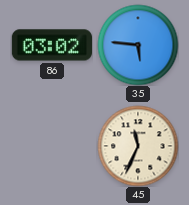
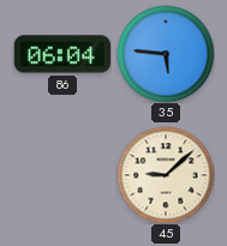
86: 03:02 -> 06:04 (61, 54)
45: 11:34 -> 9:08 (166, 175)
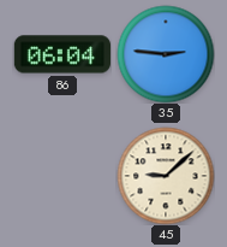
35: 5:46 -> 2:46 (166, 54)
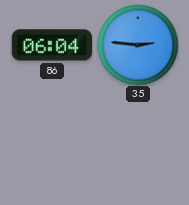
45: 9:08 -> none (166, 176)
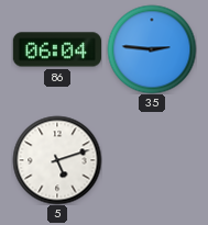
5: none -> 5:12 (57, 160)
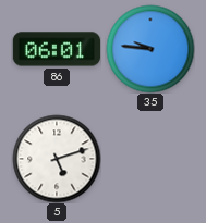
86: 06:04 -> 06:01 (56, 49)
35: 2:46 -> 9:46 (150, 49)
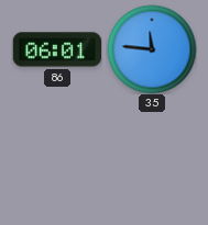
35: 9:46 -> 11:46 (152, 49)
5: 5:12 -> none (57, 159)
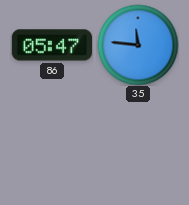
86: 06:01 -> 05:47 (51, 45)
